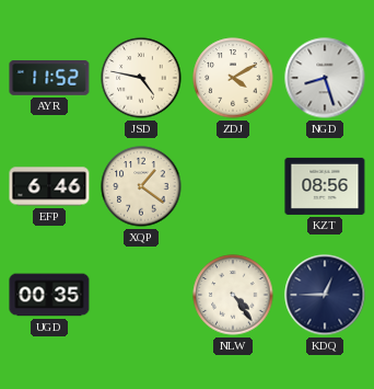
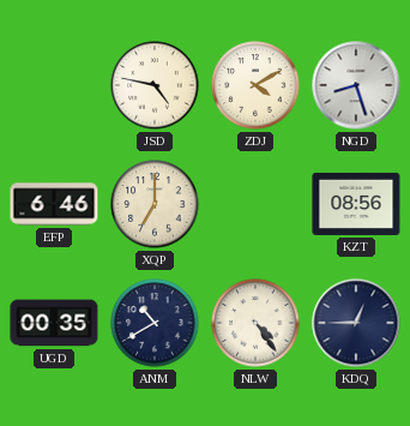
AYR: 11:52 -> none (49, 79)
XQP: 1:21 -> 7:00 (155, 204)
ANM: none -> 10:40 (155, 323)
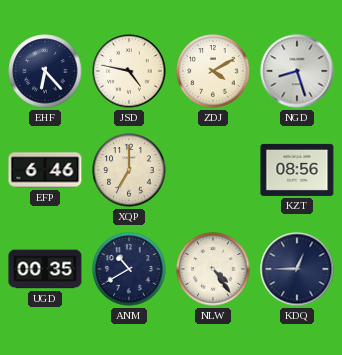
EHF: none -> 6:23 (45, 71)
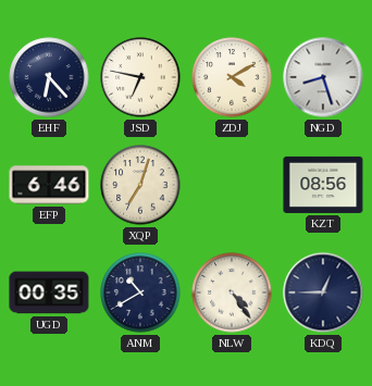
JSD: 4:47 -> 6:47 (140, 77)
XQP: 7:00 -> 7:03 (140, 185)
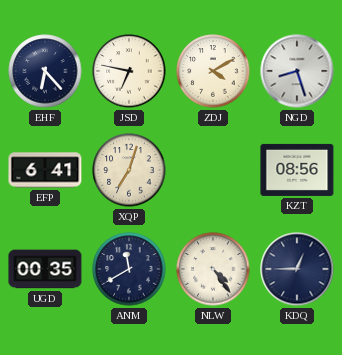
EFP: 6:46 -> 6:41 (45, 170)
ANM: 10:40 -> 11:40 (129, 269)
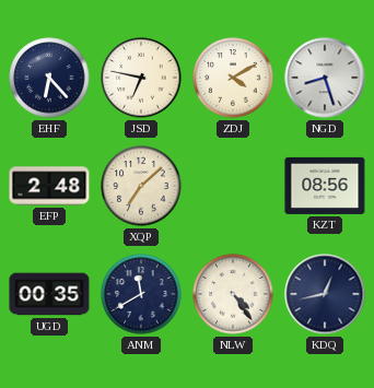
EFP: 6:41 -> 2:48 (49, 186)
XQP: 7:03 -> 7:08 (141, 186)
KDQ: 12:45 -> 12:43 (325, 294)
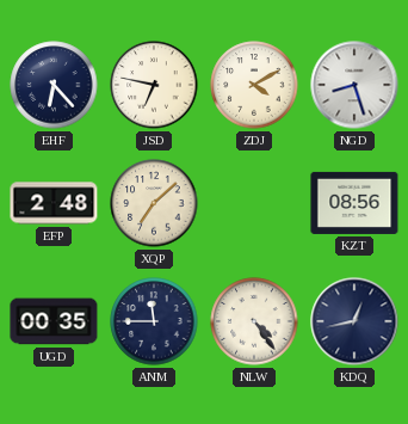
ANM: 11:40 -> 11:45 (154, 321)
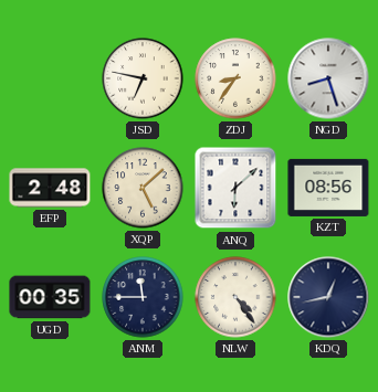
EHF: 6:23 -> none (54, 85)
ZDJ: 4:10 -> 8:36 (235, 78)
XQP: 7:08 -> 5:08 (143, 188)
ANQ: none -> 6:08 (235, 188)
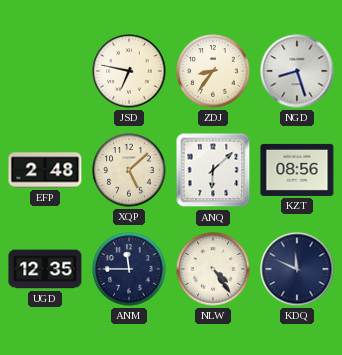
UGD: 00:35 -> 12:35 (45, 269)
KDQ: 12:43 -> 11:49 (297, 269)
